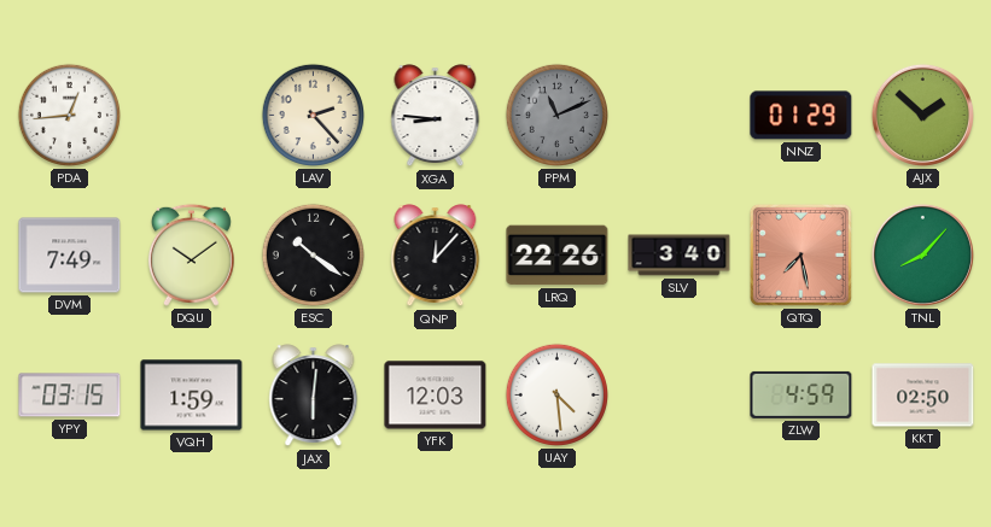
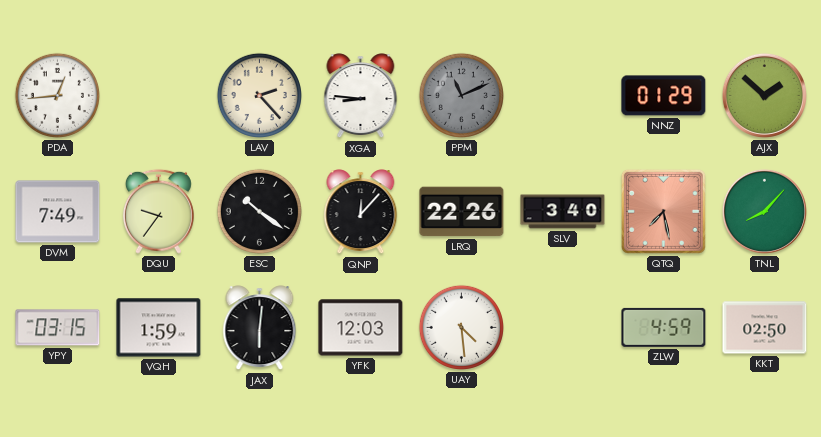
DQU: 10:09 -> 9:36 (158, 211)
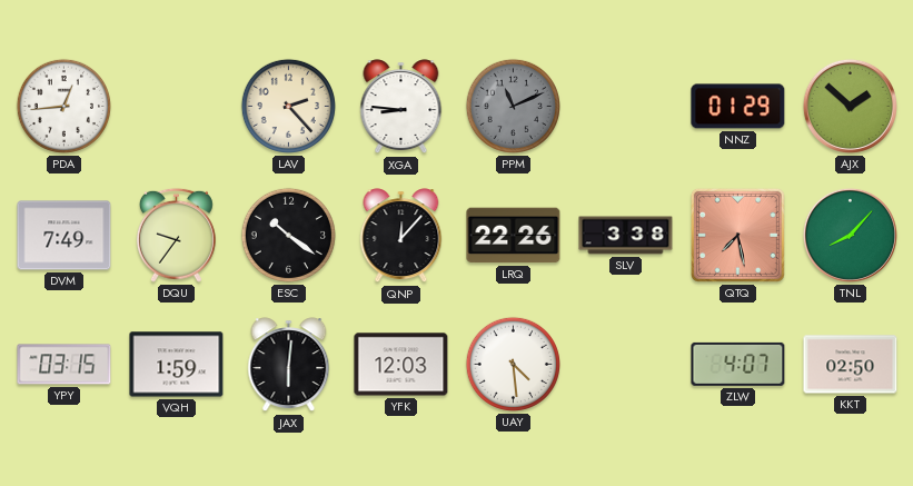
SLV: 3:40 -> 3:38 (626, 236)
ZLW: 4:59 -> 4:07 (738, 364)
